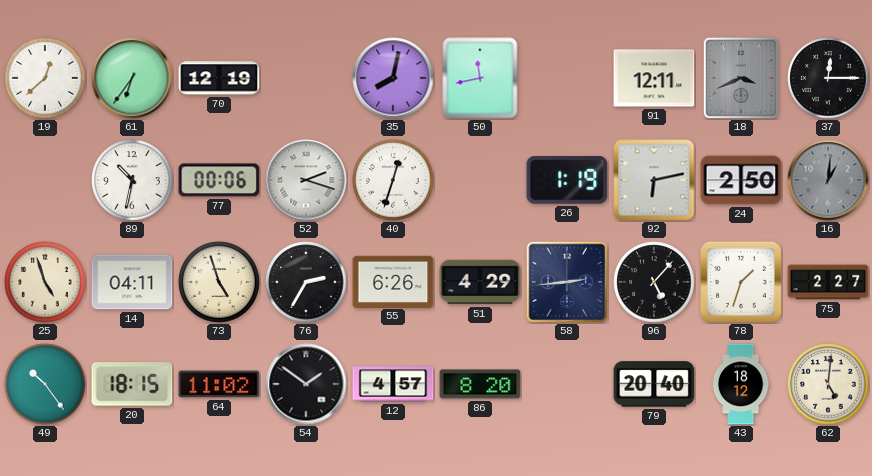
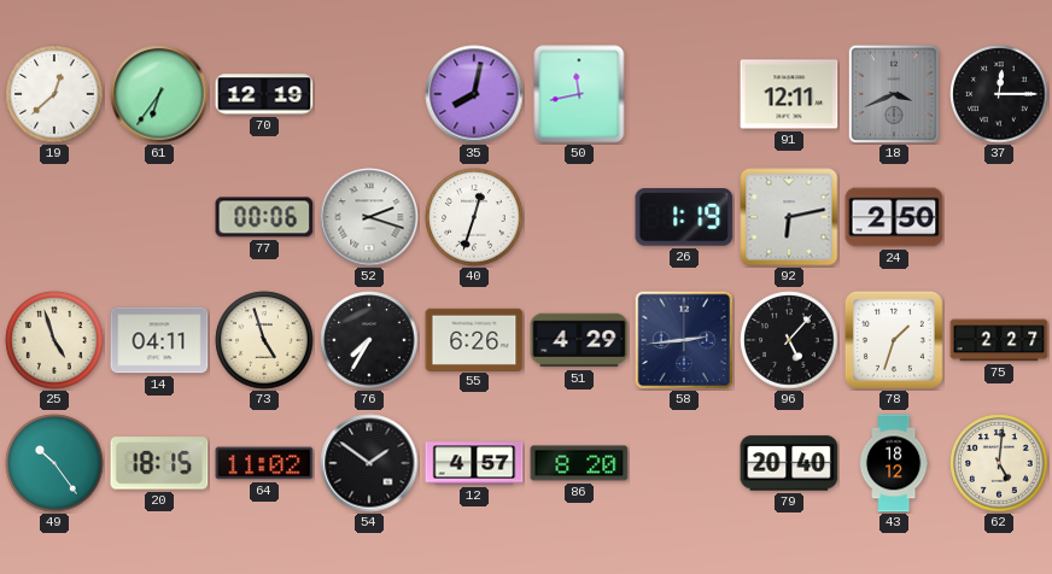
89: 10:32 -> none (132, 180)
16: 1:01 -> none (828, 180)
76: 2:35 -> 7:35 (369, 340)
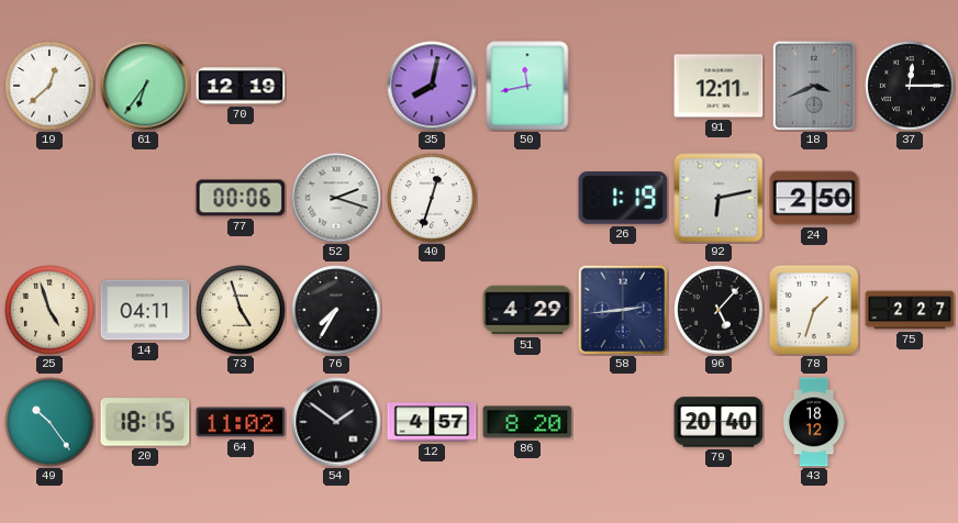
55: 6:26 -> none (474, 339)
62: 5:01 -> none (999, 463)
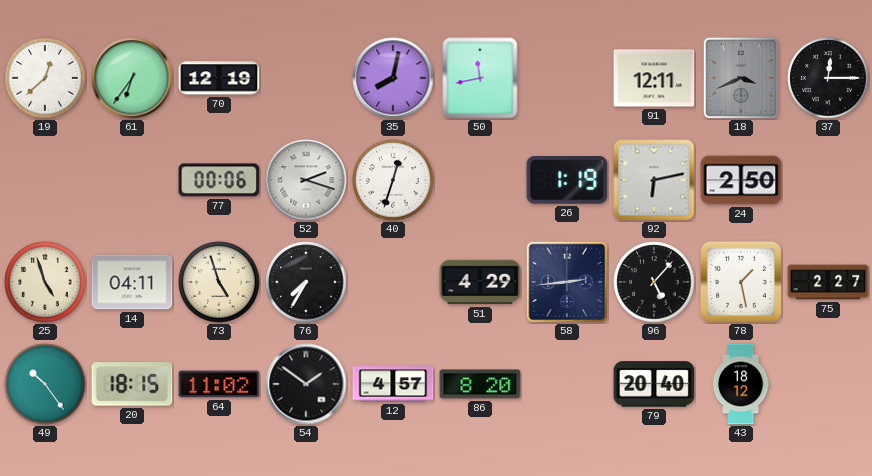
78: 1:33 -> 1:28 (741, 282)
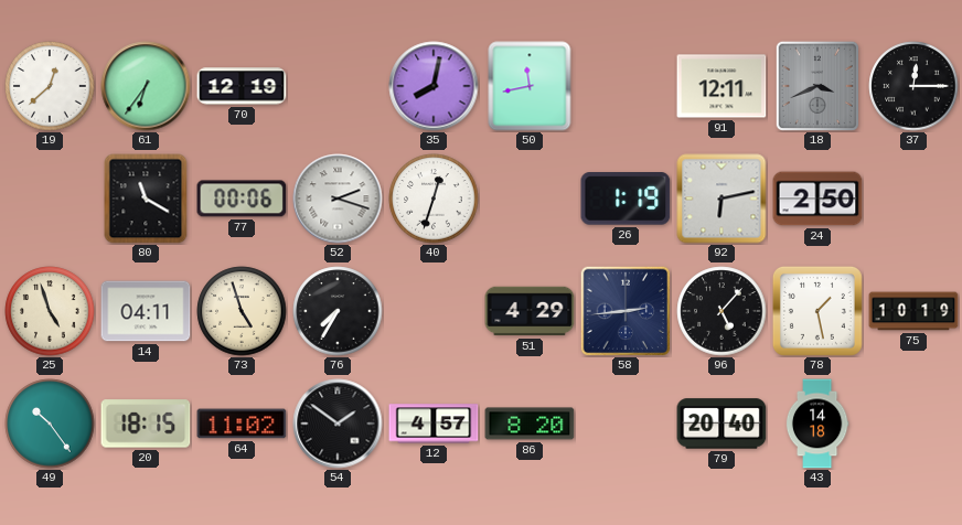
80: none -> 11:20 (146, 199)
75: 2:27 -> 10:19 (913, 311)
43: 18:12 -> 14:18 (817, 424)
